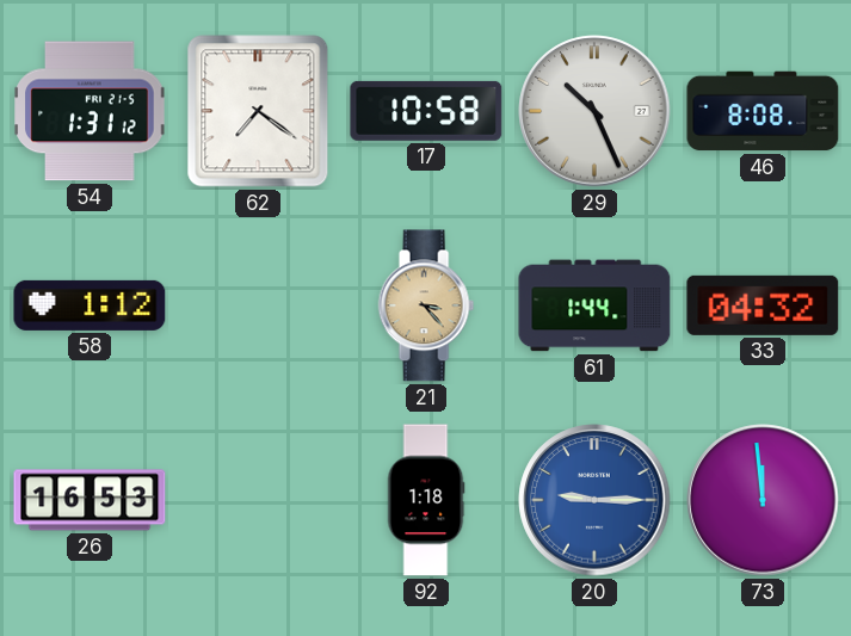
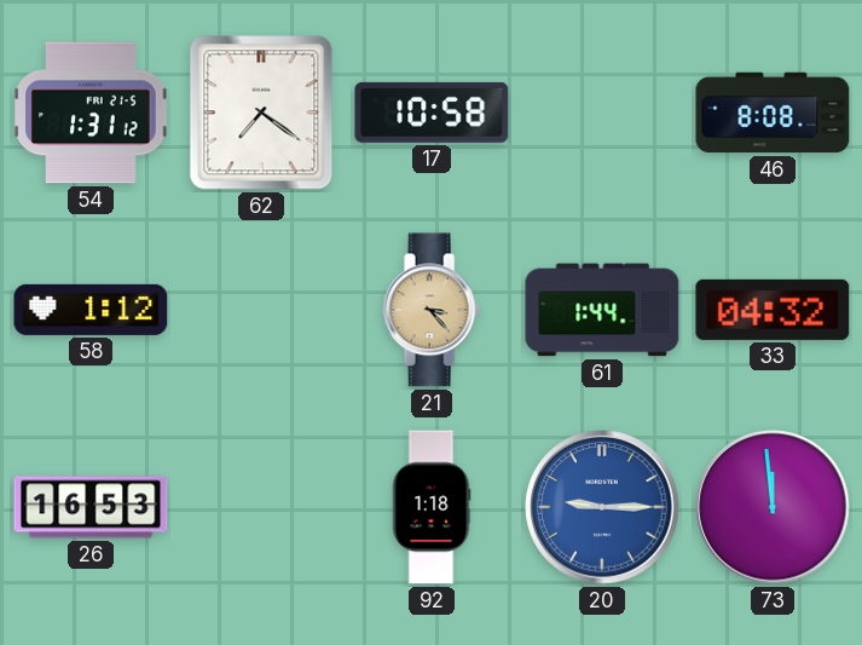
29: 10:26 -> none (594, 111)
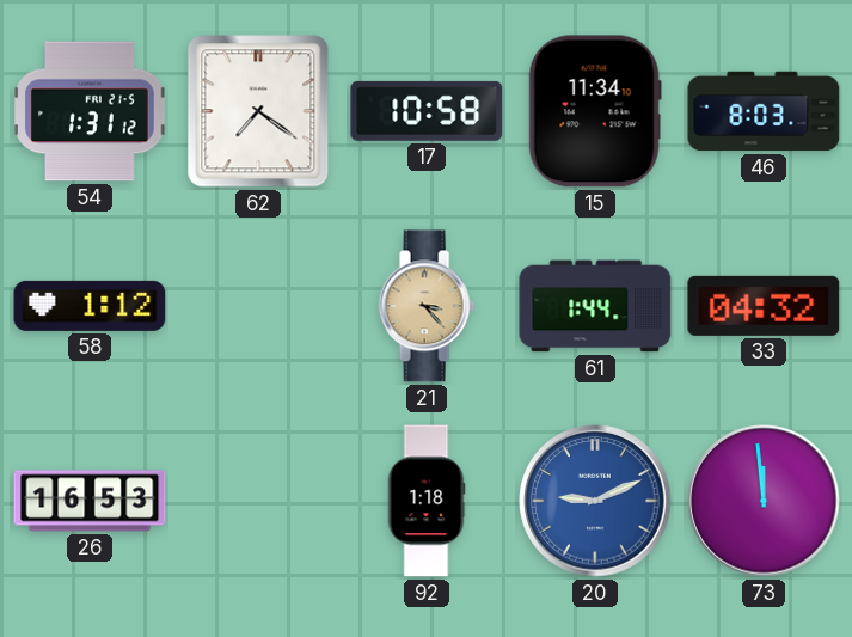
15: none -> 11:34 (595, 111)
46: 8:08 -> 8:03 (764, 111)
20: 9:15 -> 9:11 (595, 501)
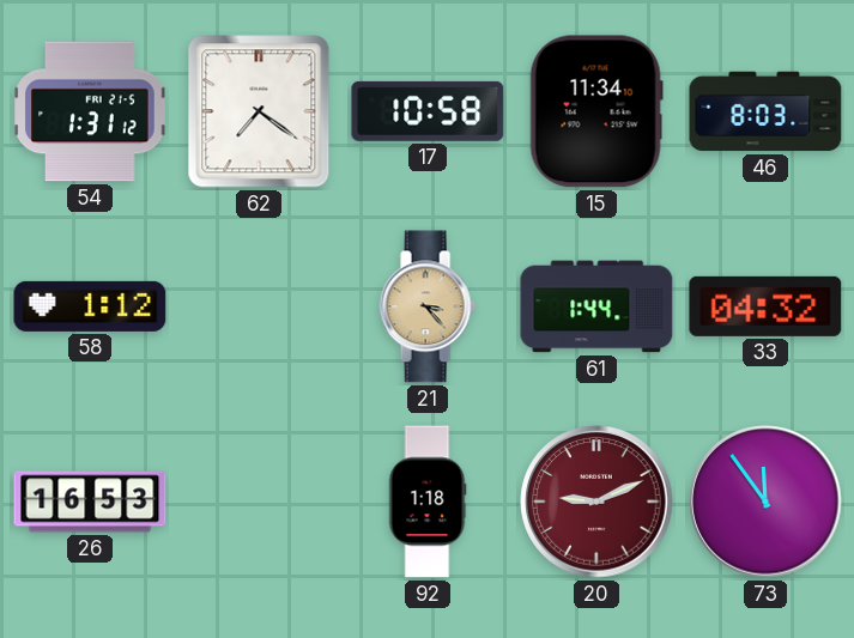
20 dial: blue -> burgundy (596, 502)
73: 11:59 -> 11:54 (765, 502)
